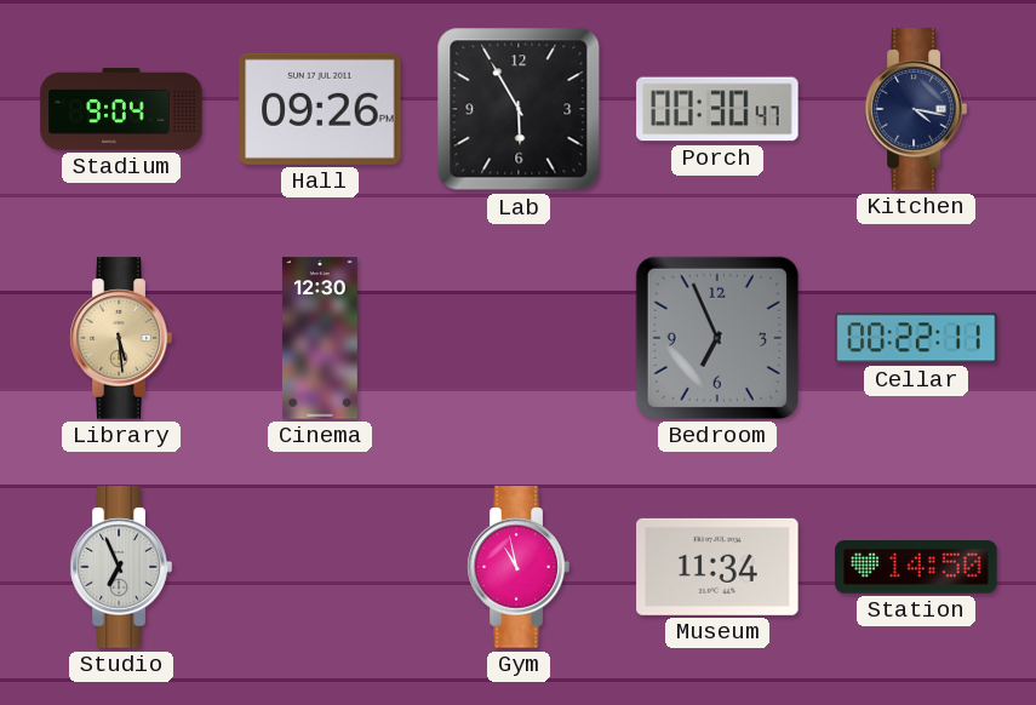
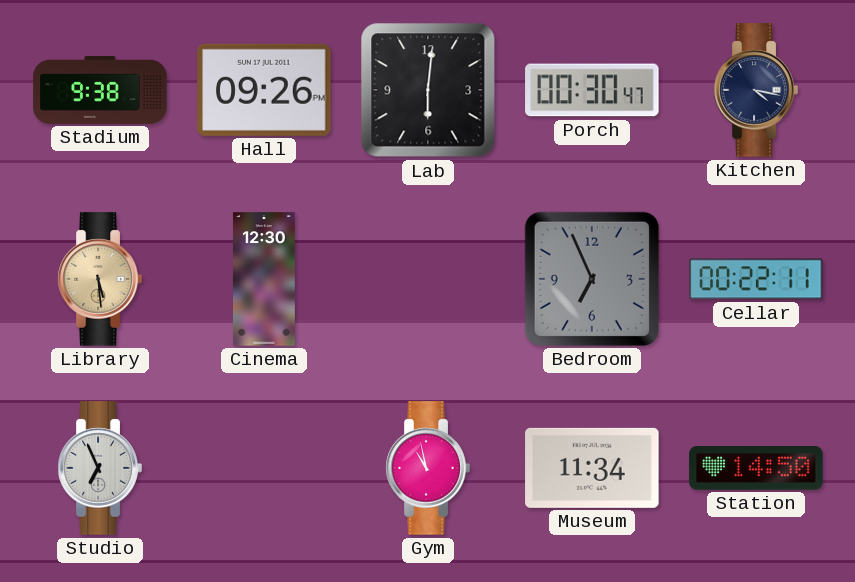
Stadium: 9:04 -> 9:38 (100, 90)
Lab: 5:55 -> 6:01 (428, 90)
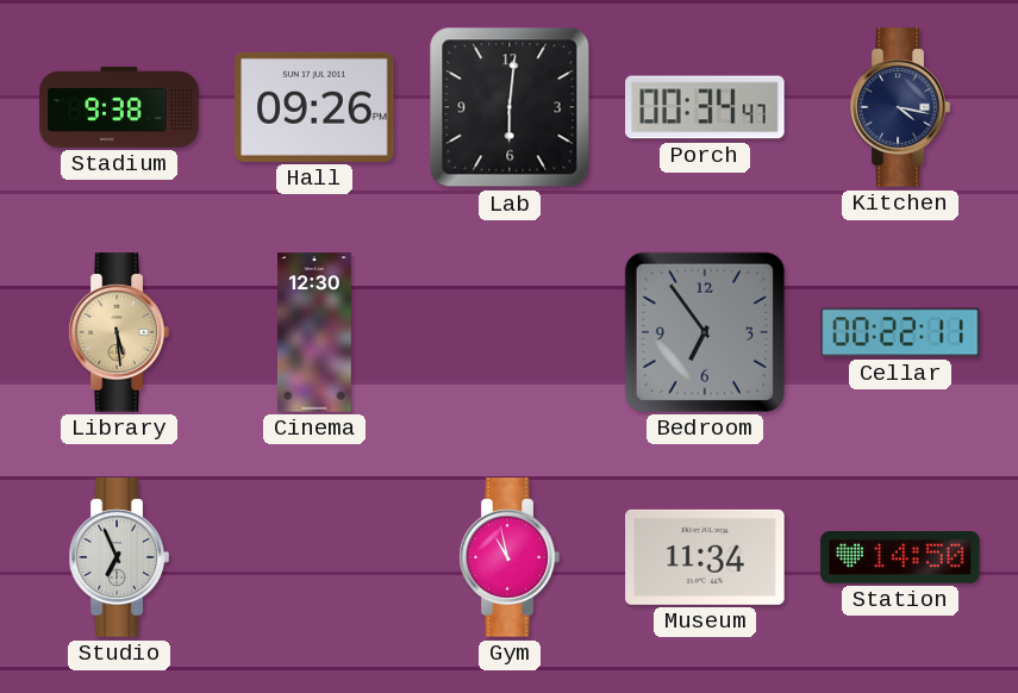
Porch: 00:30 -> 00:34 (705, 107)
Bedroom: 6:56 -> 6:54 (705, 332)
